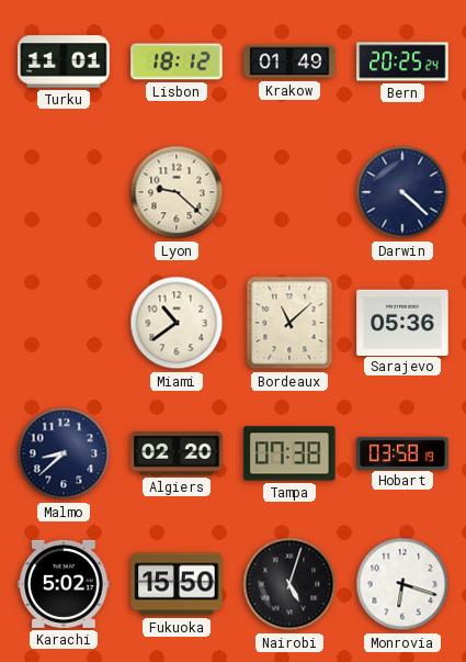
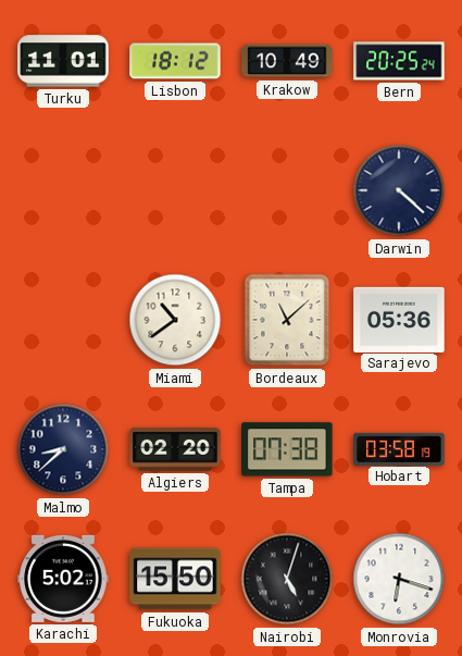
Krakow: 01:49 -> 10:49 (287, 61)
Lyon: 9:22 -> none (177, 192)
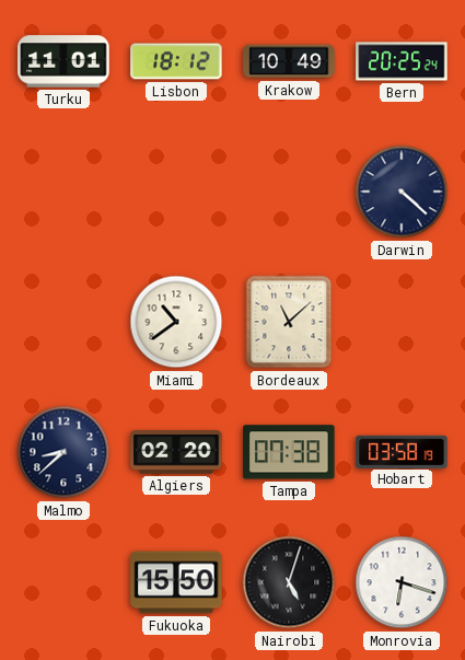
Sarajevo: 05:36 -> none (399, 319)
Karachi: 5:02 -> none (63, 579)
